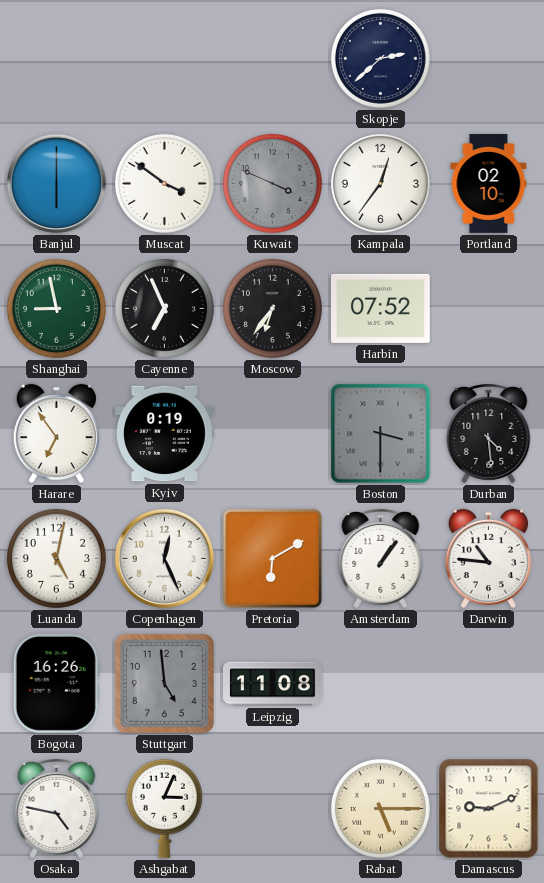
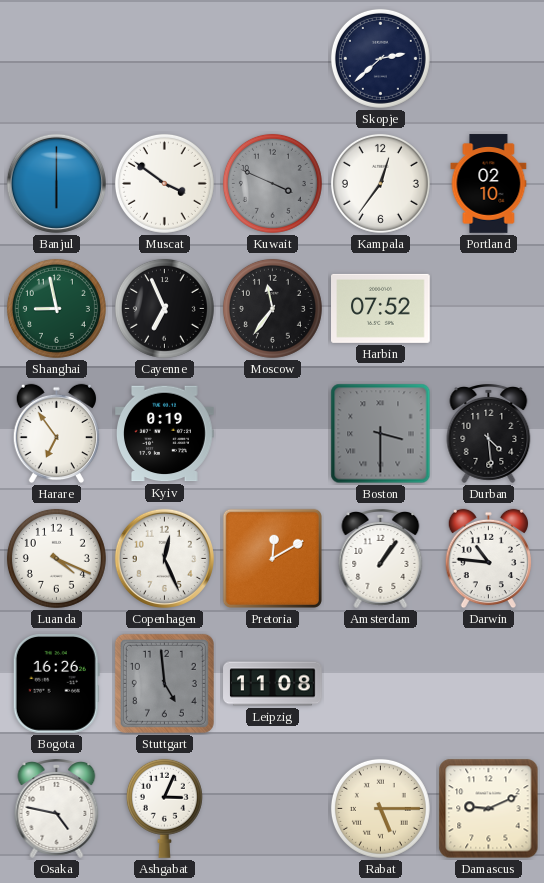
Moscow: 6:36 -> 11:36 (272, 308)
Luanda: 5:02 -> 4:19 (56, 558)
Pretoria: 6:10 -> 12:10 (272, 558)
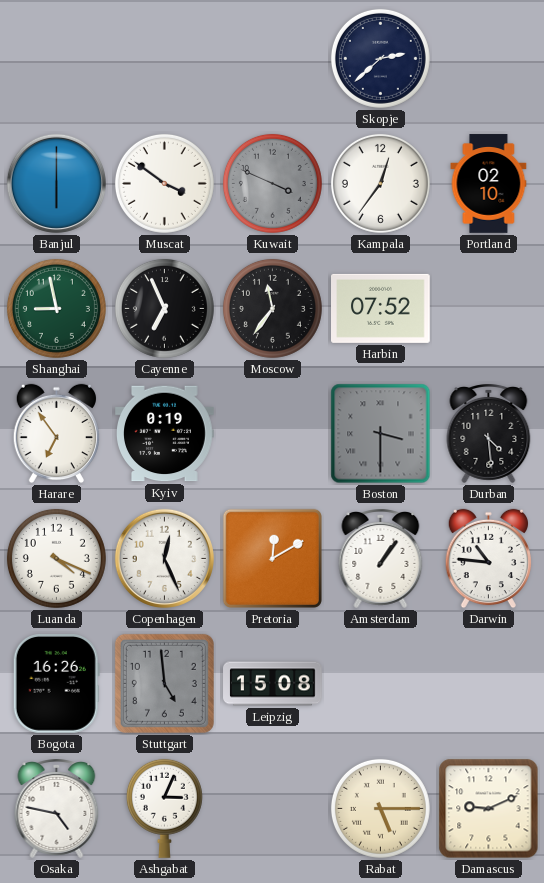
Leipzig: 11:08 -> 15:08 (273, 684)
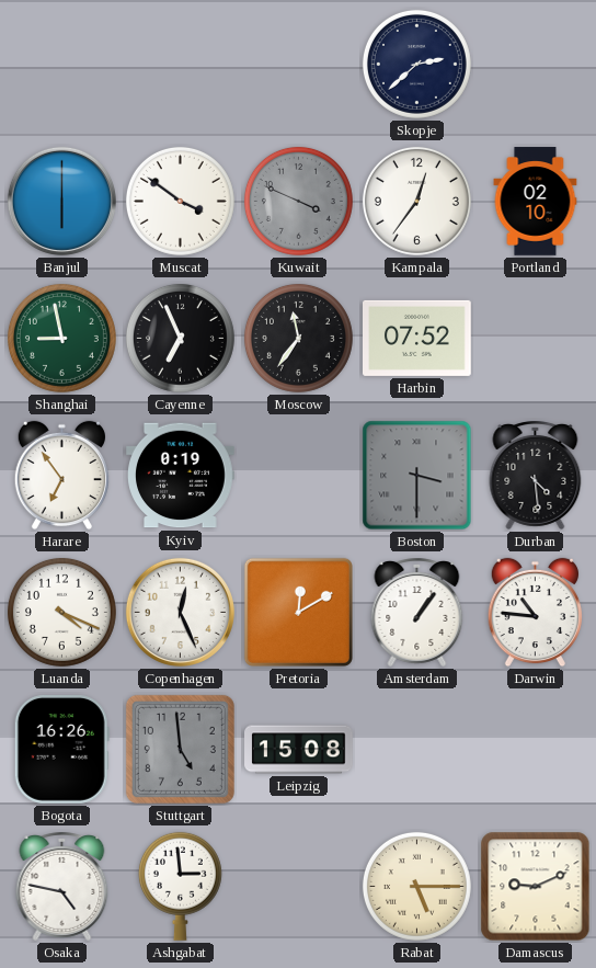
Ashgabat: 3:04 -> 2:59 (180, 886)
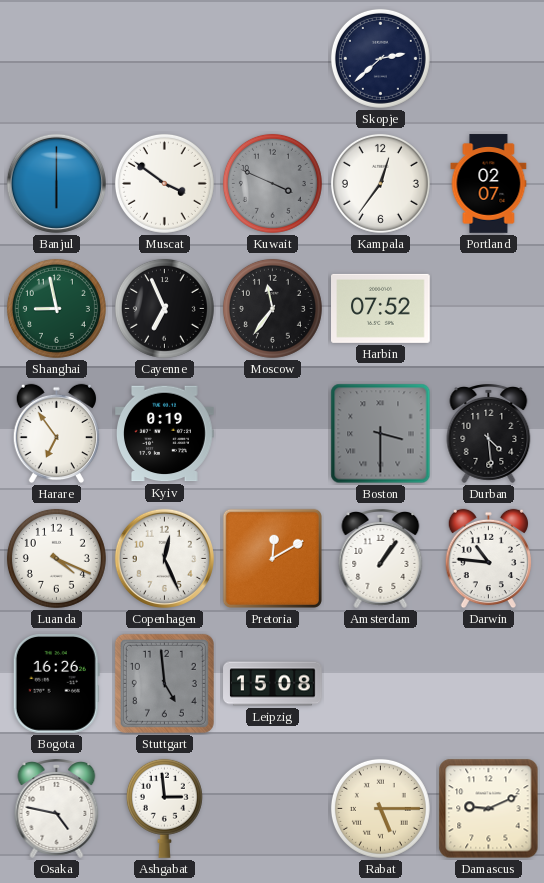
Portland: 02:10 -> 02:07 (489, 184)
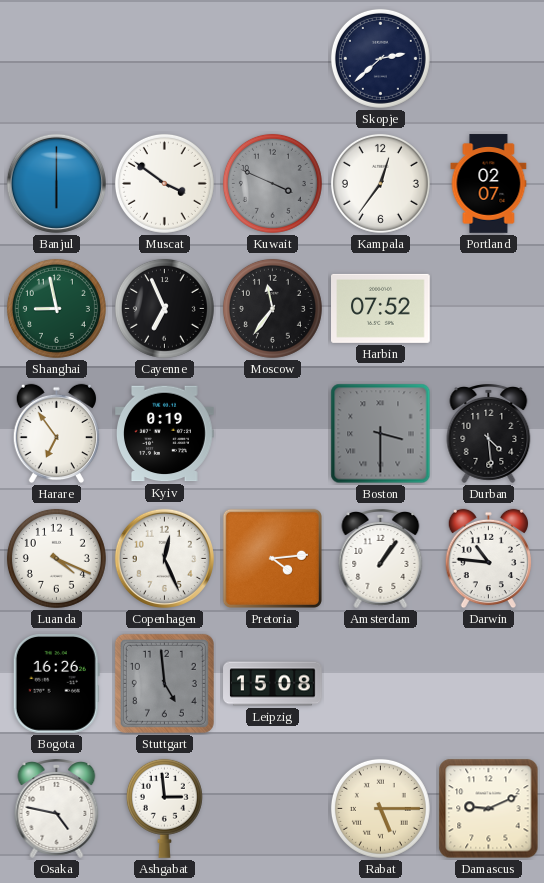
Pretoria: 12:10 -> 4:14 (272, 558)
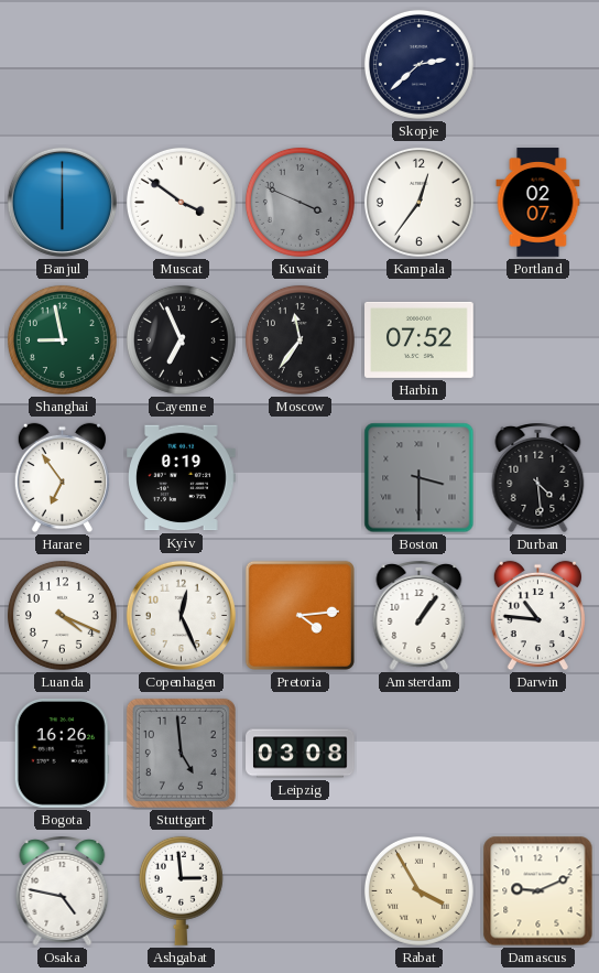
Leipzig: 15:08 -> 03:08 (301, 754)
Rabat: 5:15 -> 3:55 (418, 890)
